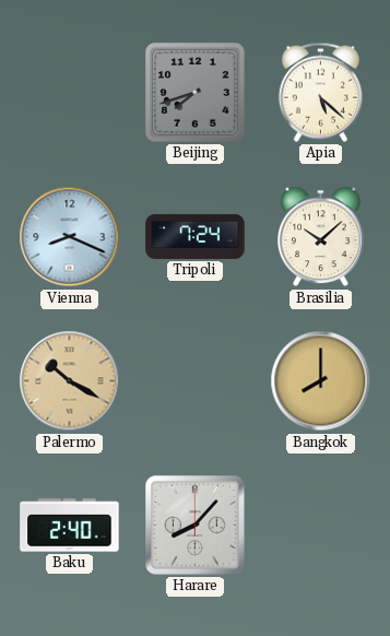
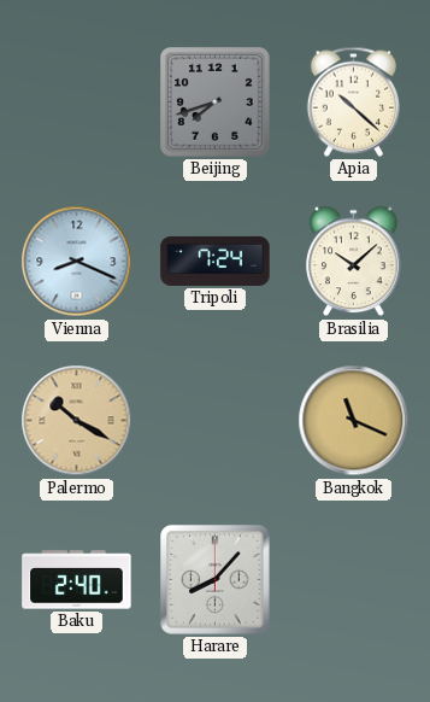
Apia: 5:22 -> 10:22 (353, 101)
Bangkok: 8:00 -> 11:19 (354, 421)
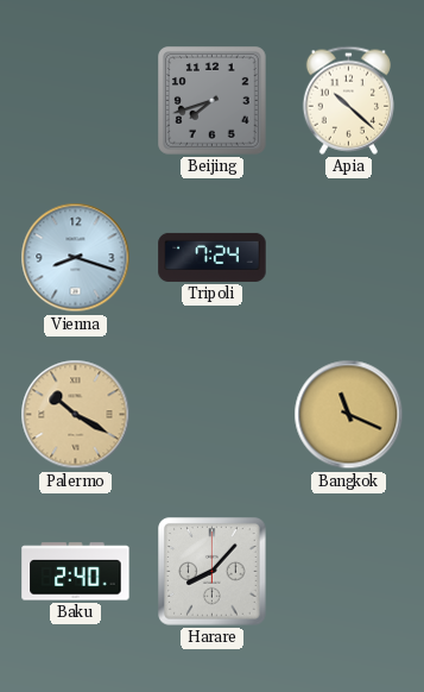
Vienna: 8:19 -> 8:18 (76, 258)
Brasilia: 10:08 -> none (354, 262)
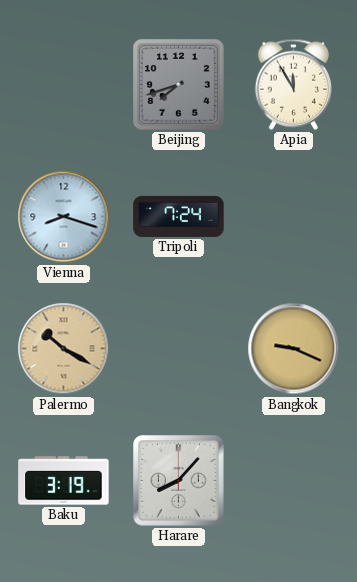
Apia: 10:22 -> 11:55 (293, 84)
Bangkok: 11:19 -> 9:19 (294, 349)
Baku: 2:40 -> 3:19 (64, 481)
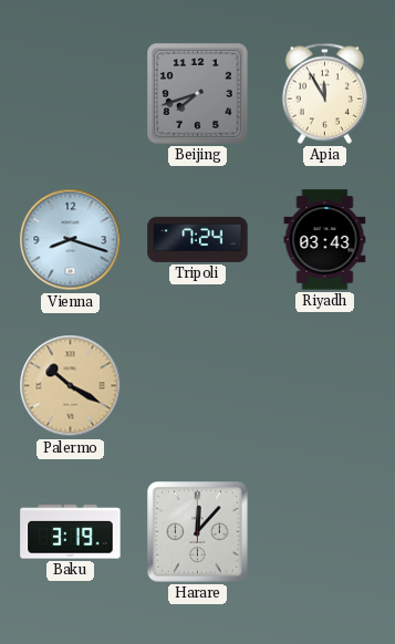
Riyadh: none -> 03:43 (325, 240)
Bangkok: 9:19 -> none (294, 349)
Harare: 8:07 -> 12:07 (198, 532)
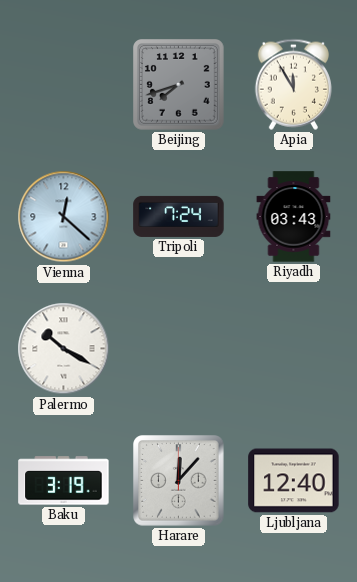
Vienna: 8:18 -> 12:22 (64, 217)
Palermo dial: champagne -> white (64, 349)
Ljubljana: none -> 12:40 (294, 481)
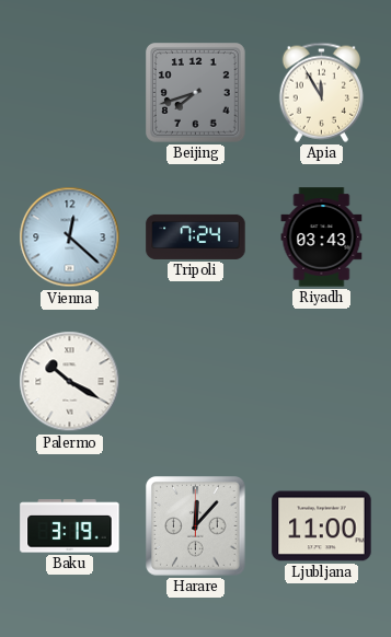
Ljubljana: 12:40 -> 11:00 (322, 526)
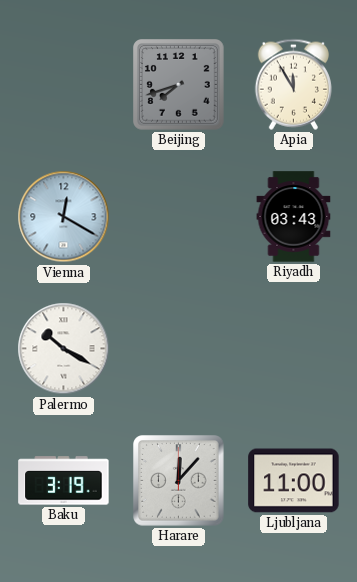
Vienna: 12:22 -> 12:20 (64, 217)
Tripoli: 7:24 -> none (196, 236)
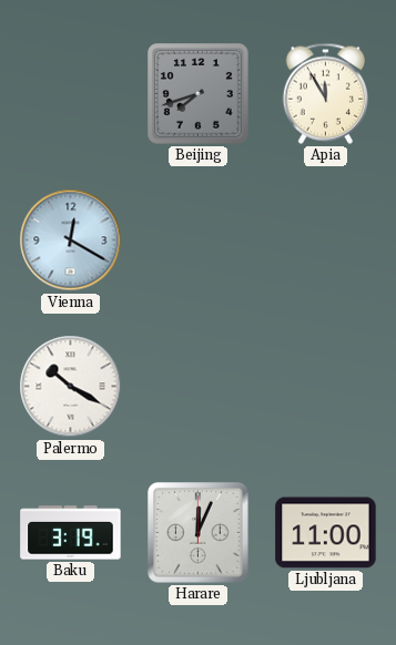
Riyadh: 03:43 -> none (294, 217)
Harare: 12:07 -> 12:04 (199, 533)
